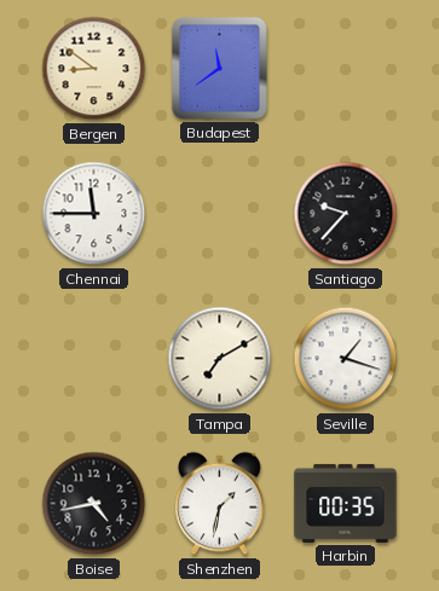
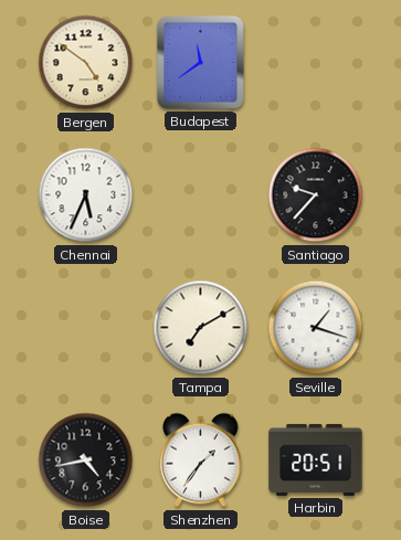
Bergen: 8:51 -> 4:51 (86, 63)
Chennai: 11:45 -> 5:34 (86, 195)
Shenzhen: 1:32 -> 1:36 (201, 460)
Harbin: 00:35 -> 20:51 (316, 459)
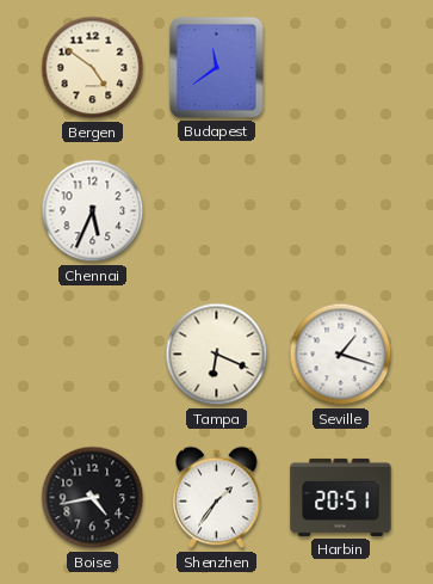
Santiago: 9:37 -> none (316, 195)
Tampa: 7:10 -> 6:19 (217, 355)
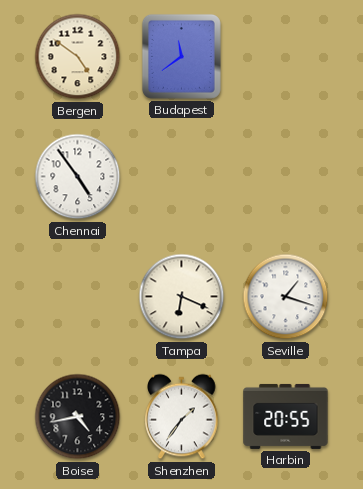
Chennai: 5:34 -> 4:54 (78, 177)
Harbin: 20:51 -> 20:55 (286, 416)
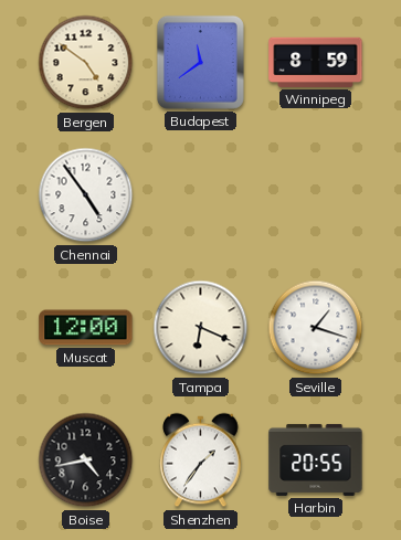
Winnipeg: none -> 8:59 (316, 62)
Muscat: none -> 12:00 (86, 328)
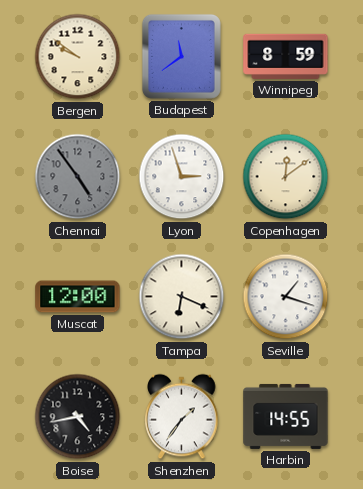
Bergen: 4:51 -> 9:51 (78, 57)
Chennai dial: white -> grey (78, 177)
Lyon: none -> 2:57 (182, 177)
Copenhagen: none -> 12:09 (286, 177)
Harbin: 20:55 -> 14:55 (286, 416)
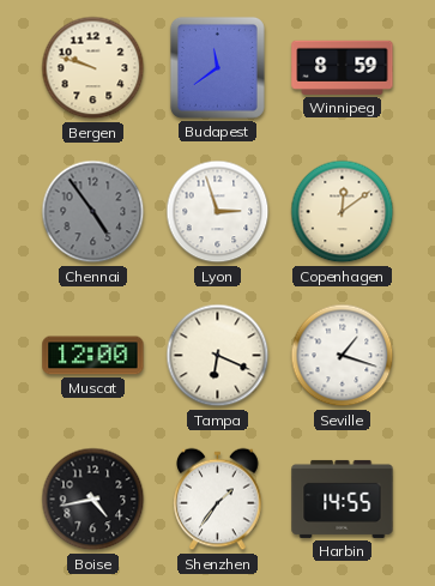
Bergen: 9:51 -> 9:48 (93, 68)
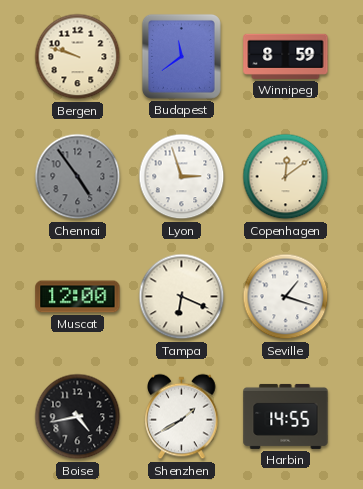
Shenzhen: 1:36 -> 1:40 (182, 417)
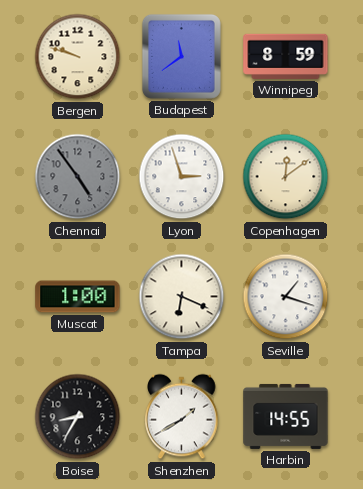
Muscat: 12:00 -> 1:00 (78, 297)
Boise: 4:43 -> 8:35 (78, 417)
